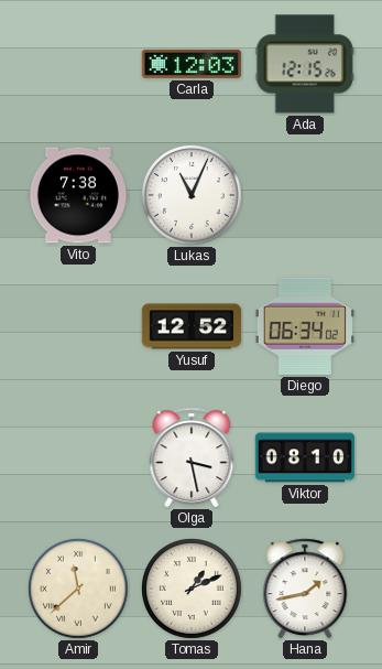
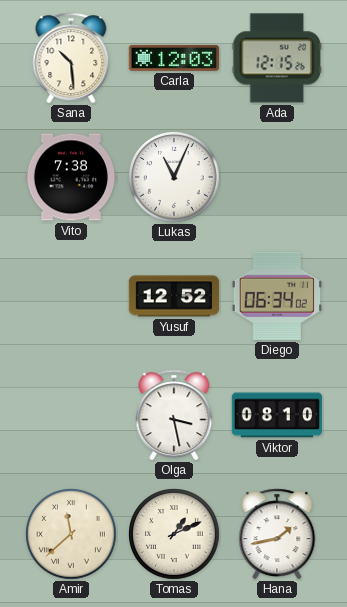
Sana: none -> 10:29 (71, 58)
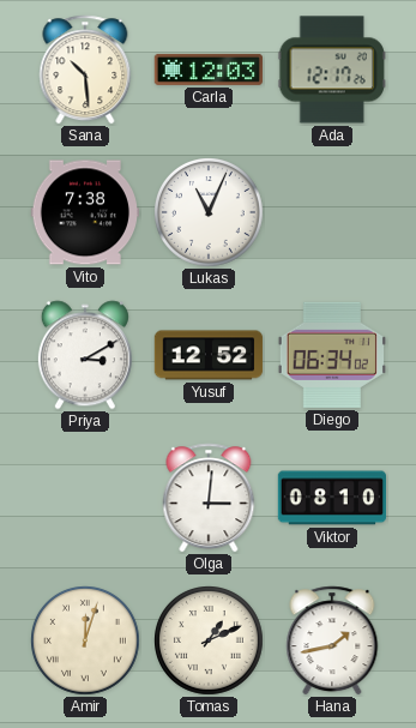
Ada: 12:15 -> 12:17 (331, 70)
Priya: none -> 3:10 (85, 355)
Olga: 3:28 -> 3:01 (209, 498)
Amir: 11:38 -> 12:03 (86, 642)
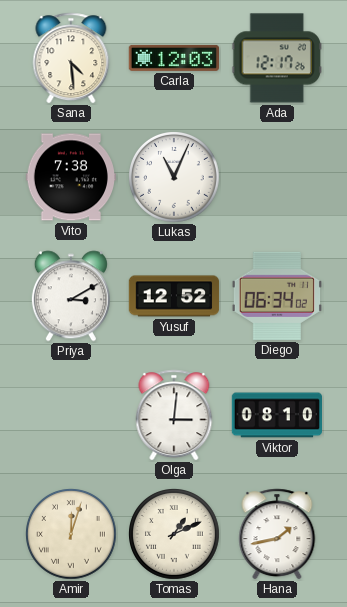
Sana: 10:29 -> 4:29 (71, 58)
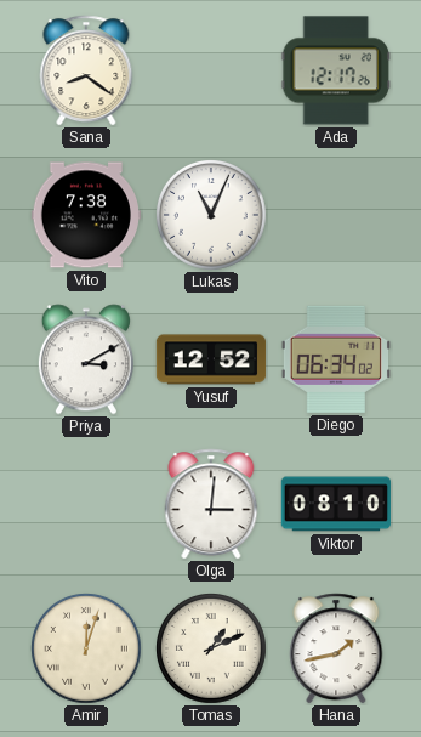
Sana: 4:29 -> 8:21 (86, 70)
Carla: 12:03 -> none (173, 58)
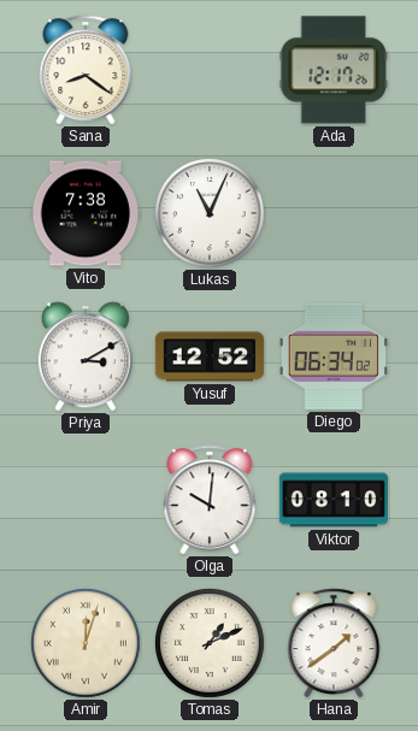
Olga: 3:01 -> 10:01 (210, 500)
Hana: 1:43 -> 1:39 (334, 643)
